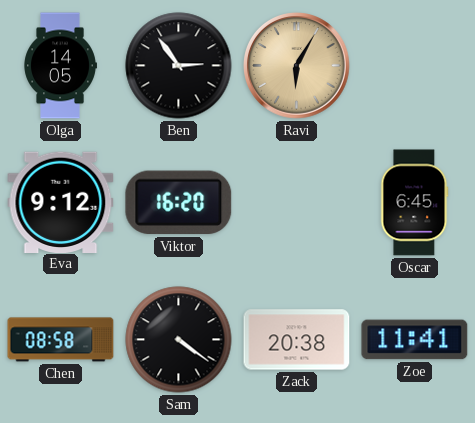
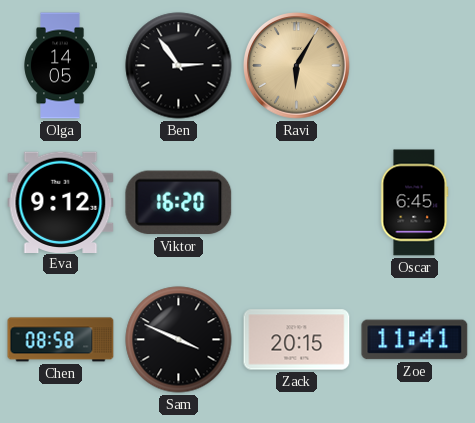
Sam: 4:21 -> 3:49 (179, 340)
Zack: 20:38 -> 20:15 (297, 340)
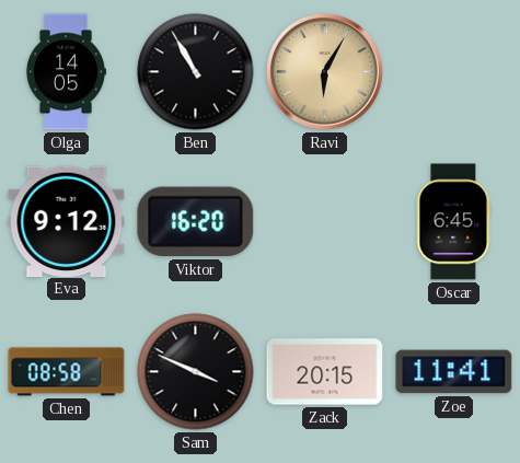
Ben: 2:54 -> 10:55 (196, 72)
